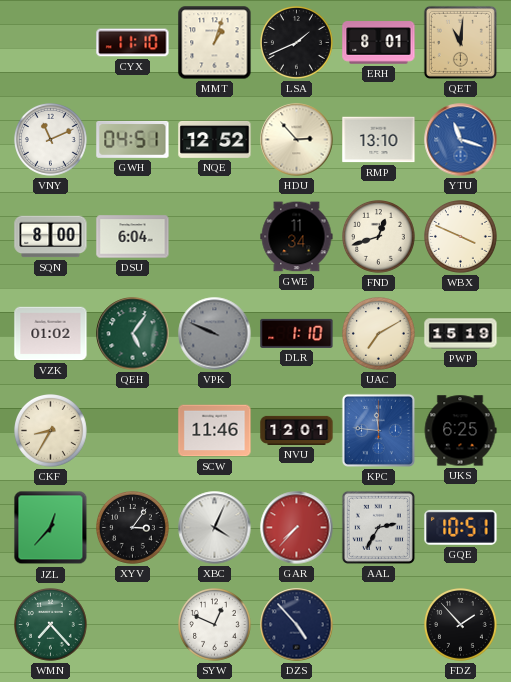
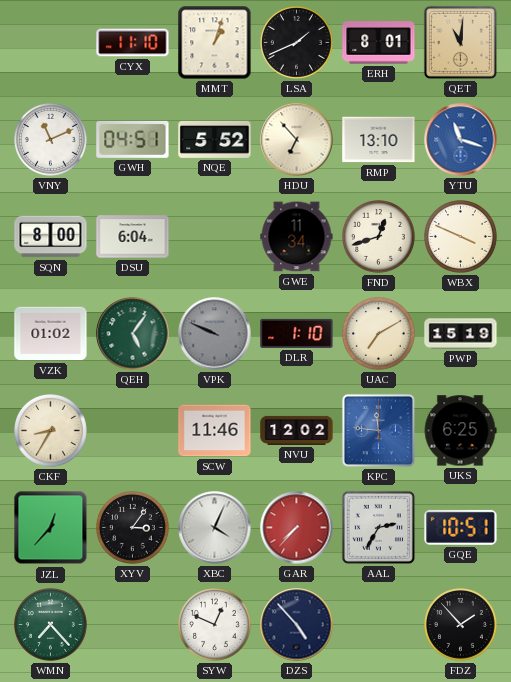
NQE: 12:52 -> 5:52 (215, 139)
HDU: 2:53 -> 6:53 (297, 140)
NVU: 12:01 -> 12:02 (297, 430)
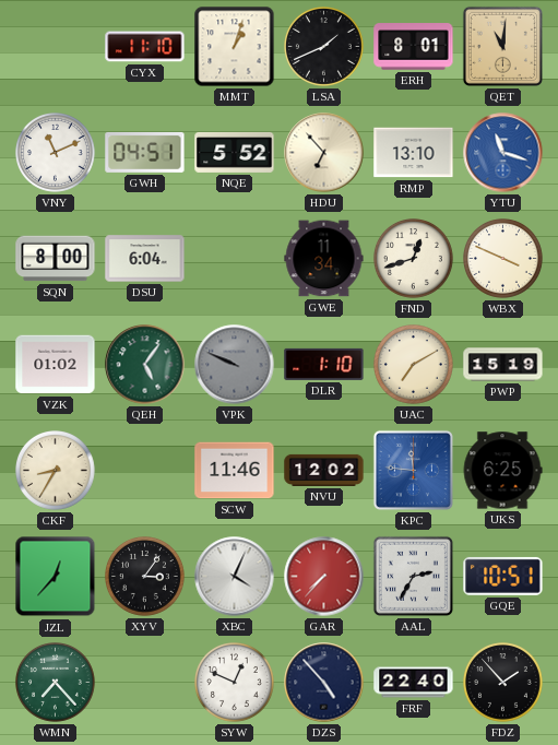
FRF: none -> 22:40 (414, 683)
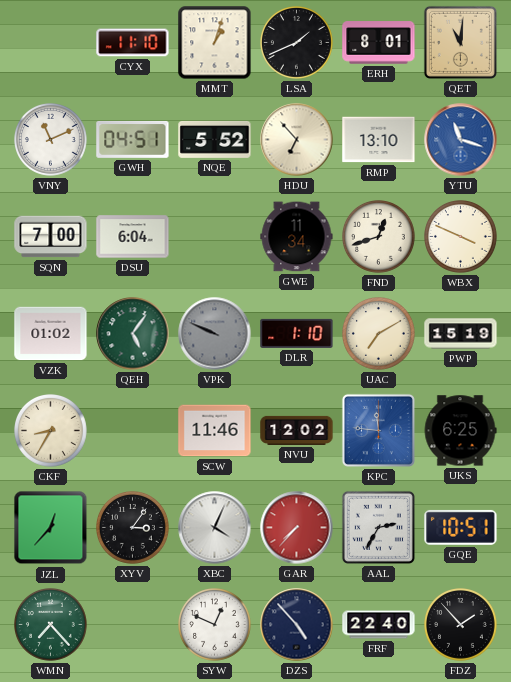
SQN: 8:00 -> 7:00 (51, 237)
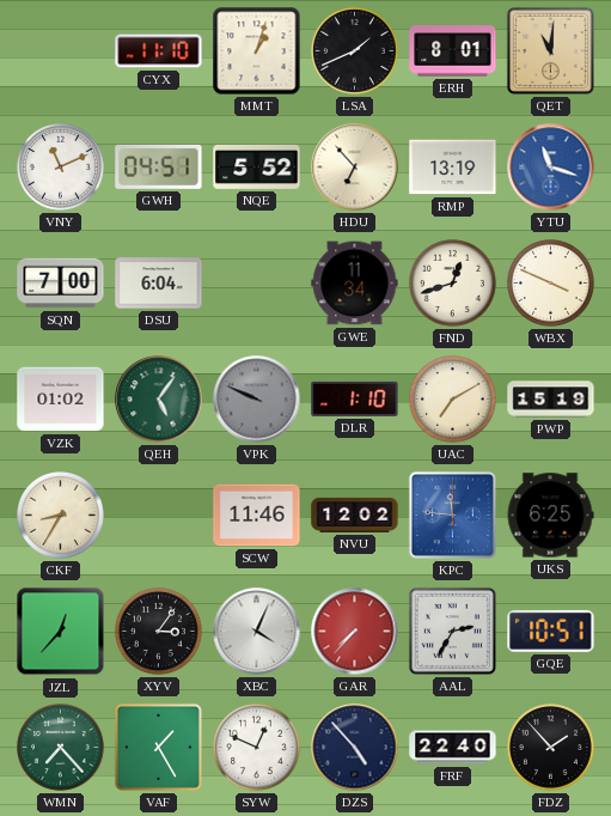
RMP: 13:10 -> 13:19 (453, 168)
VAF: none -> 1:25 (158, 747)
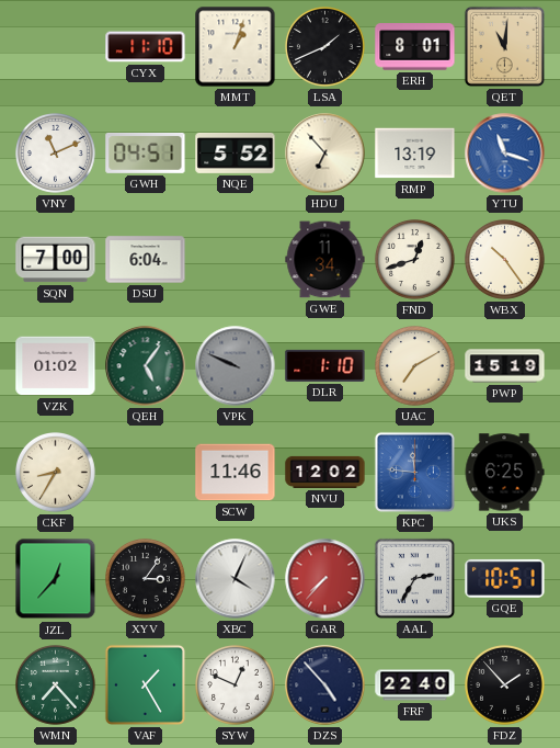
WBX: 3:49 -> 10:24 (505, 260)
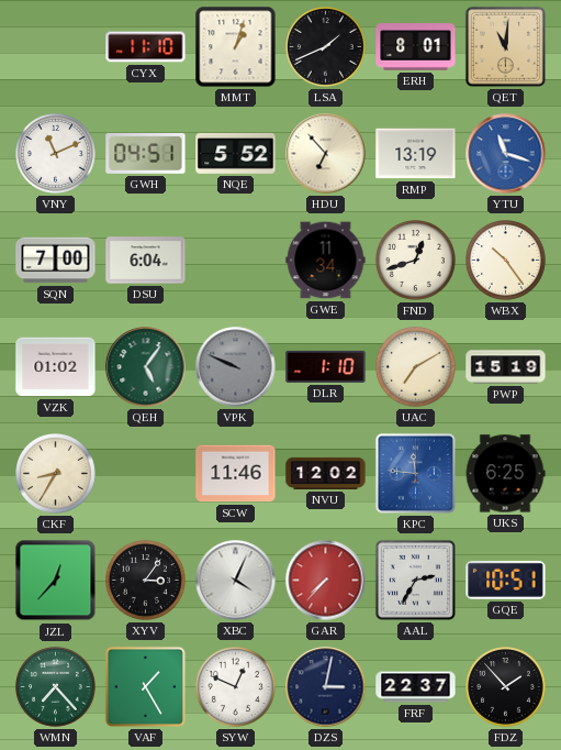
DZS: 4:53 -> 3:02 (326, 687)
FRF: 22:40 -> 22:37 (416, 687)
